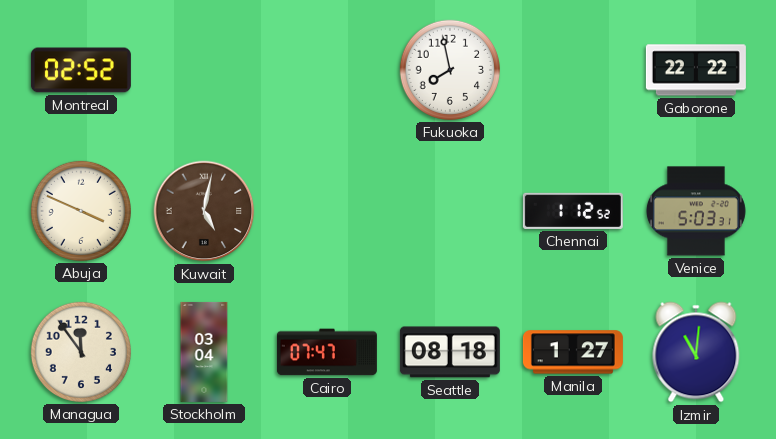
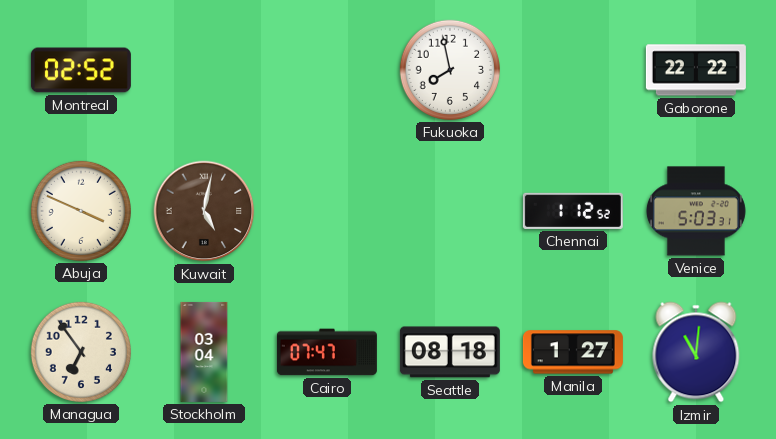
Managua: 11:54 -> 6:54 (81, 352)
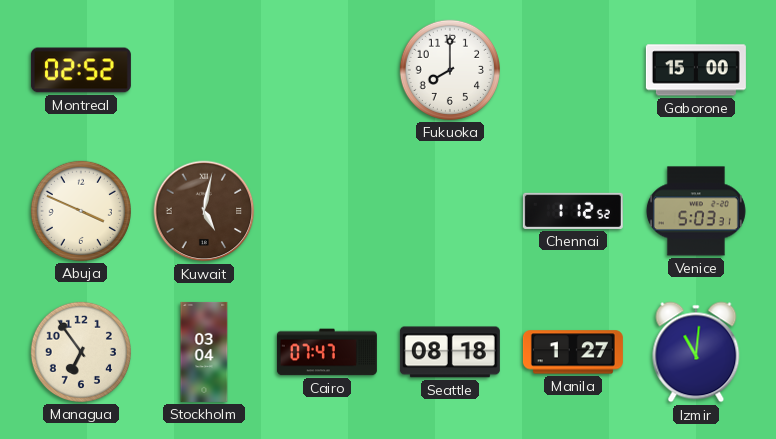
Fukuoka: 7:58 -> 8:00 (450, 70)
Gaborone: 22:22 -> 15:00 (696, 70)
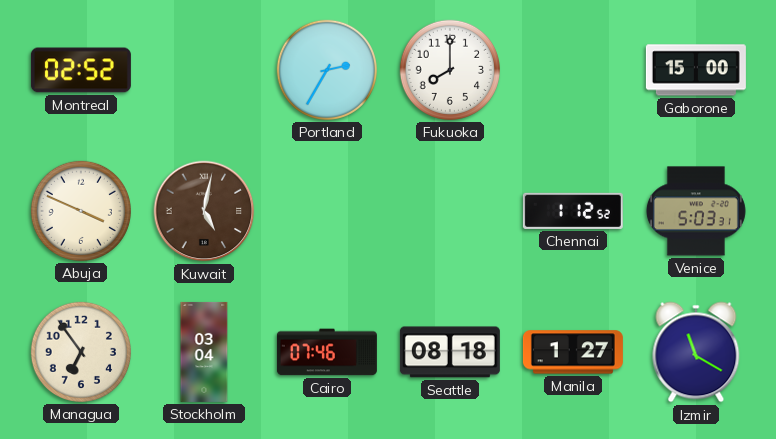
Portland: none -> 2:35 (327, 70)
Cairo: 07:47 -> 07:46 (327, 352)
Izmir: 11:01 -> 11:20 (696, 352)
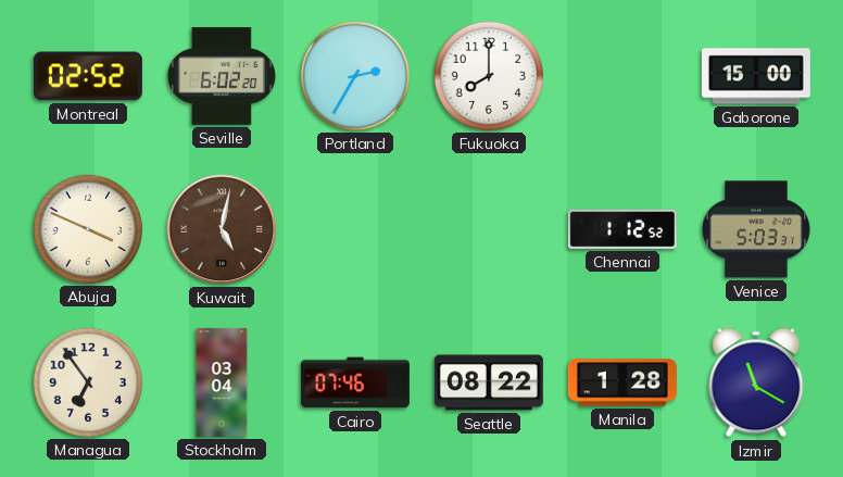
Seville: none -> 6:02 (222, 76)
Seattle: 08:18 -> 08:22 (489, 382)
Manila: 1:27 -> 1:28 (622, 382)
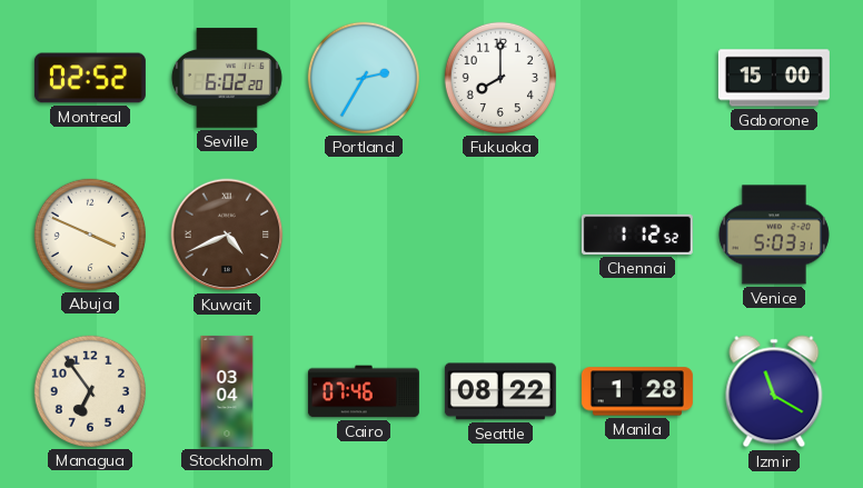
Kuwait: 5:02 -> 4:41 (227, 235)
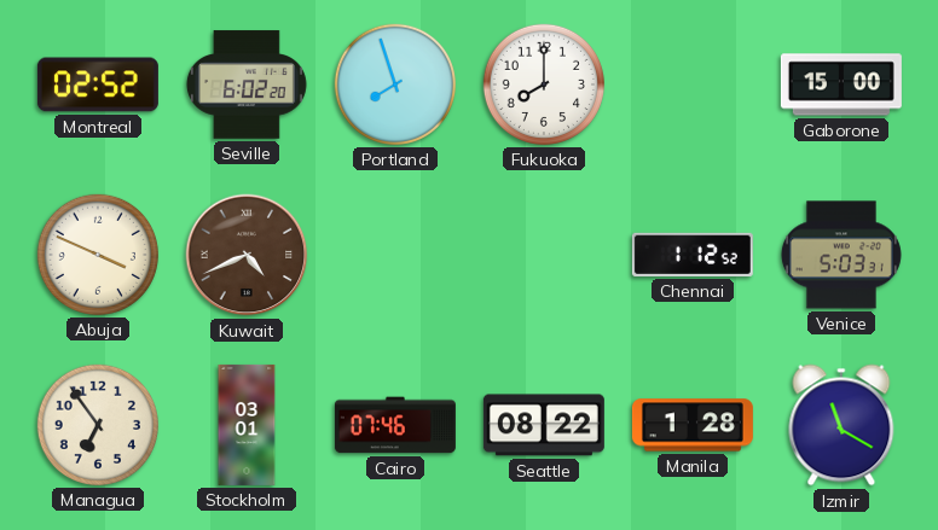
Portland: 2:35 -> 7:57 (395, 85)
Stockholm: 03:04 -> 03:01 (247, 425)
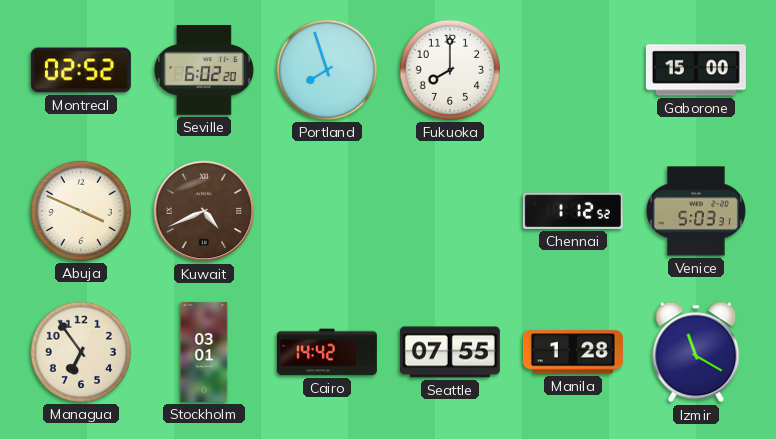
Cairo: 07:46 -> 14:42 (327, 352)
Seattle: 08:22 -> 07:55 (450, 352)
